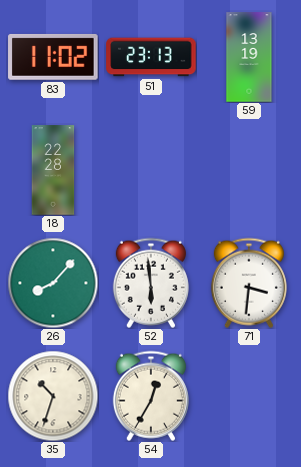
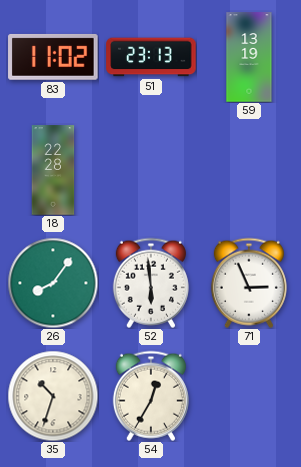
26: 8:07 -> 8:06 (53, 283)
71: 3:31 -> 2:56 (249, 283)
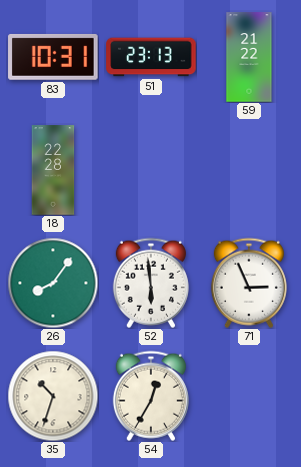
83: 11:02 -> 10:31 (53, 57)
59: 13:19 -> 21:22 (249, 57)
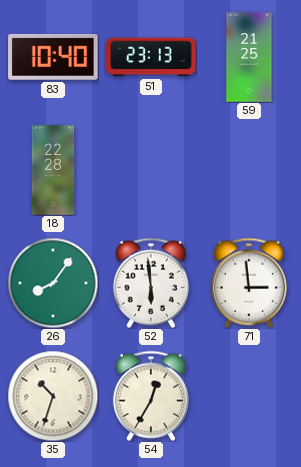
83: 10:31 -> 10:40 (53, 57)
59: 21:22 -> 21:25 (249, 57)
71: 2:56 -> 2:59 (249, 283)
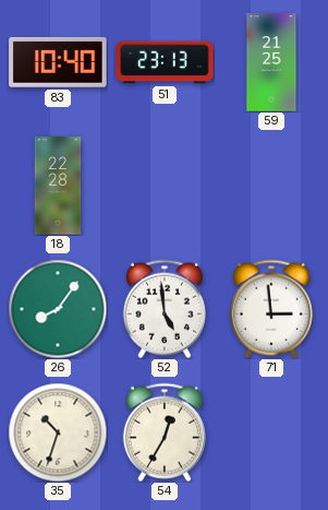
52: 5:59 -> 4:59 (165, 309)
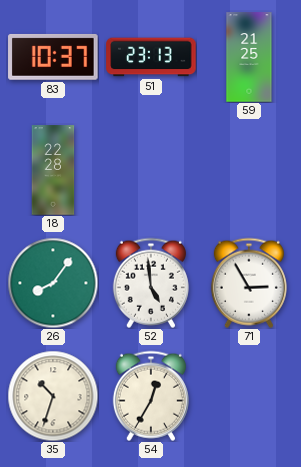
83: 10:40 -> 10:37 (53, 57)
71: 2:59 -> 2:55 (249, 283)
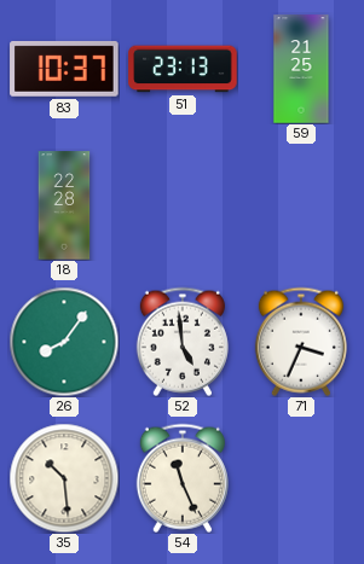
71: 2:55 -> 3:34 (301, 342)
35: 10:33 -> 10:29 (64, 478)
54: 12:35 -> 11:26 (183, 478)
